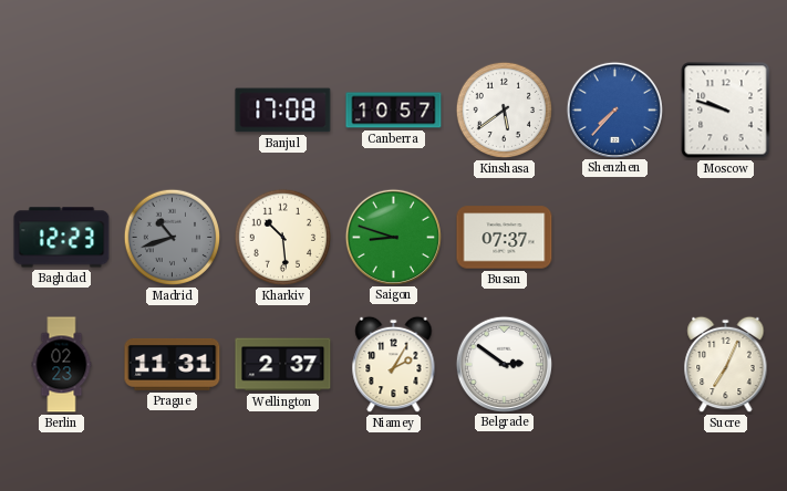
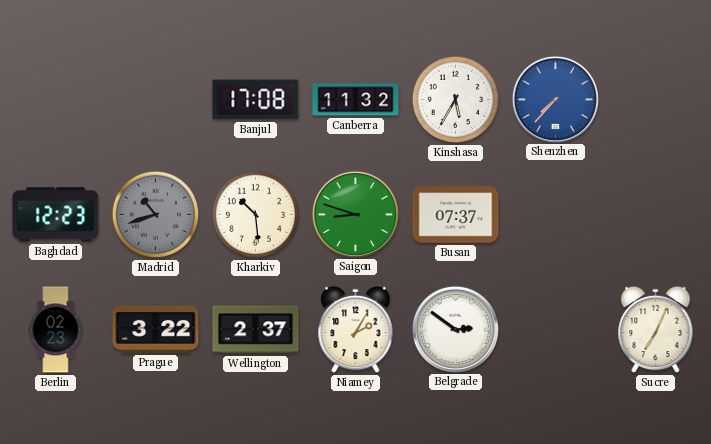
Canberra: 10:57 -> 11:32 (356, 100)
Kinshasa: 5:39 -> 5:35 (456, 100)
Moscow: 9:48 -> none (726, 111)
Prague: 11:31 -> 3:22 (156, 329)
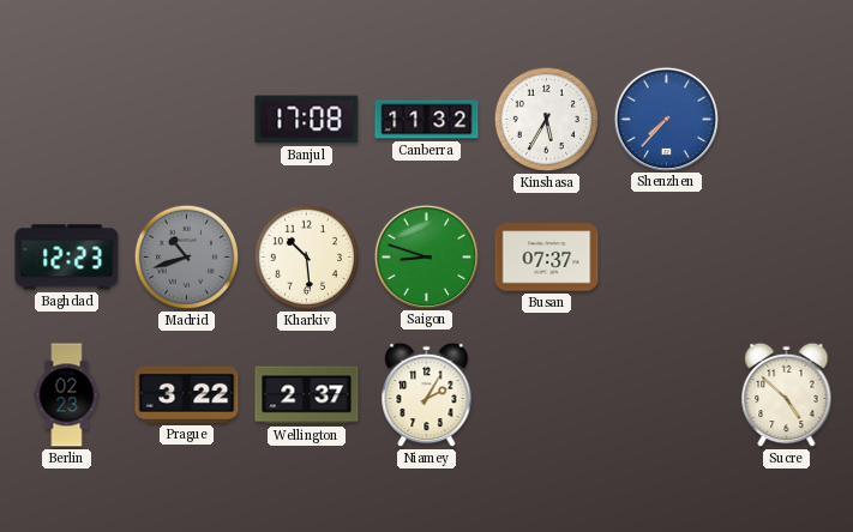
Belgrade: 2:51 -> none (455, 329)
Sucre: 7:04 -> 4:52 (787, 395)
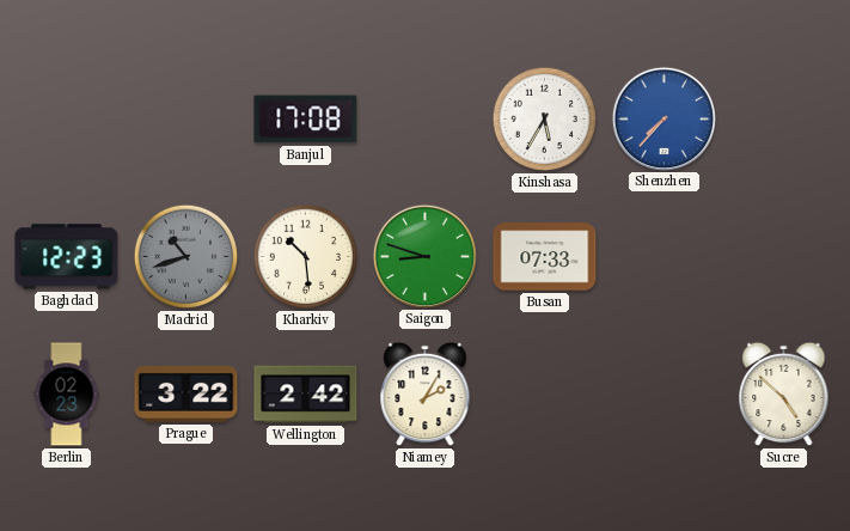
Canberra: 11:32 -> none (427, 120)
Busan: 07:37 -> 07:33 (545, 257)
Wellington: 2:37 -> 2:42 (306, 395)
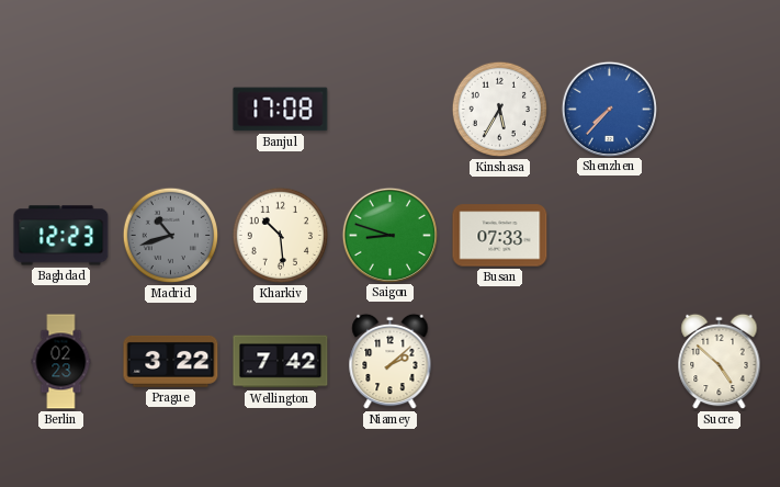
Wellington: 2:42 -> 7:42 (281, 362)
Niamey: 2:05 -> 2:08 (391, 362)
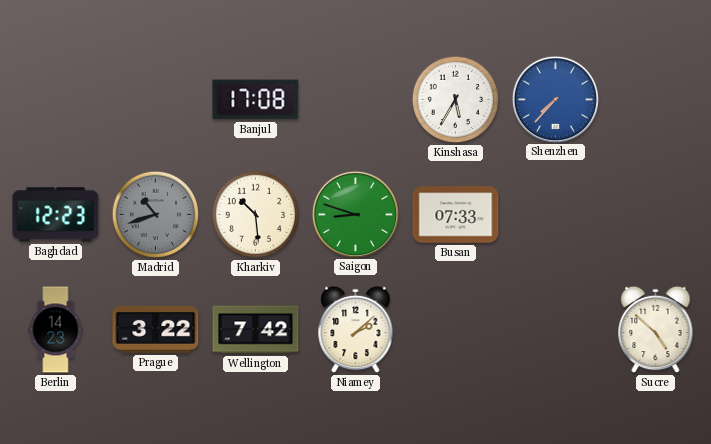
Berlin: 02:23 -> 14:23 (56, 330)
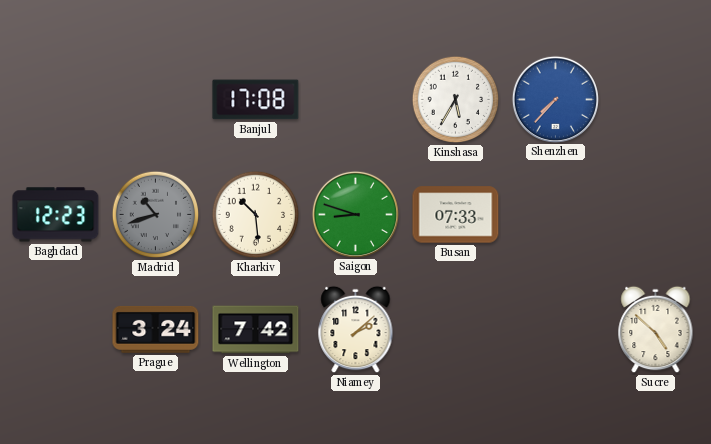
Berlin: 14:23 -> none (56, 330)
Prague: 3:22 -> 3:24 (156, 329)
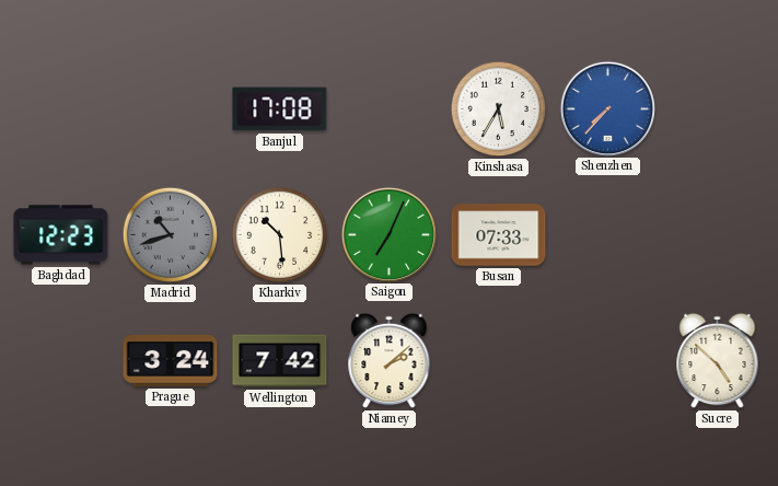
Saigon: 8:48 -> 7:04 (388, 234)
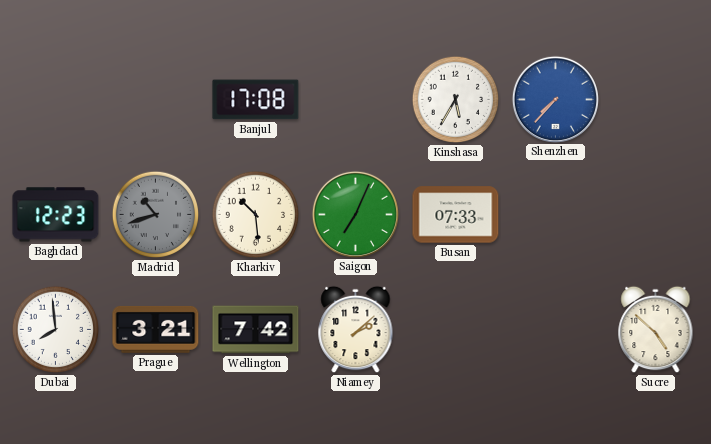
Dubai: none -> 7:59 (56, 330)
Prague: 3:24 -> 3:21 (156, 329)
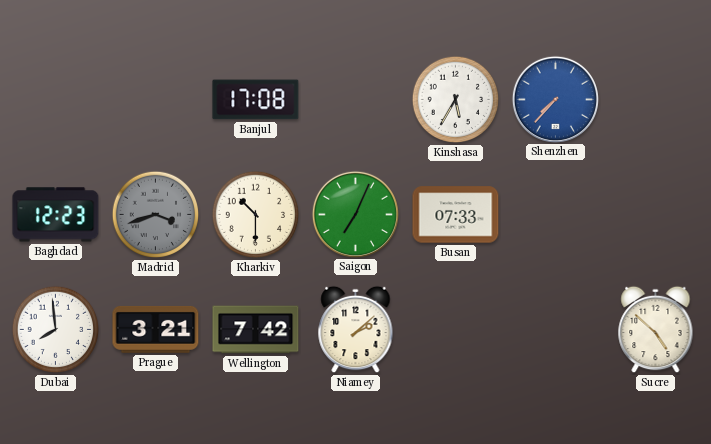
Madrid: 10:42 -> 3:42 (156, 215)
Kharkiv: 10:29 -> 10:30 (256, 215)
